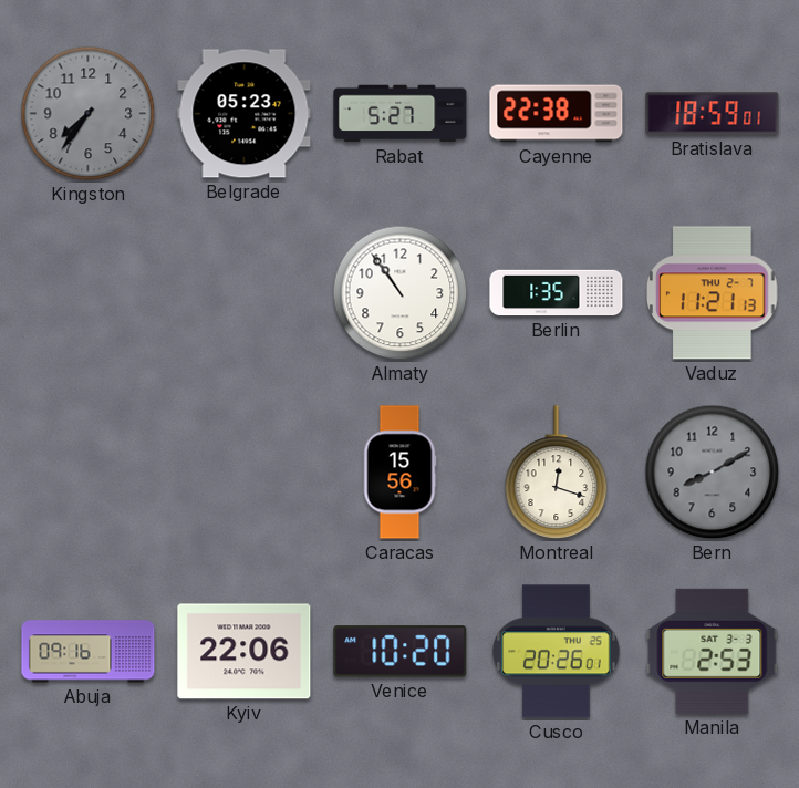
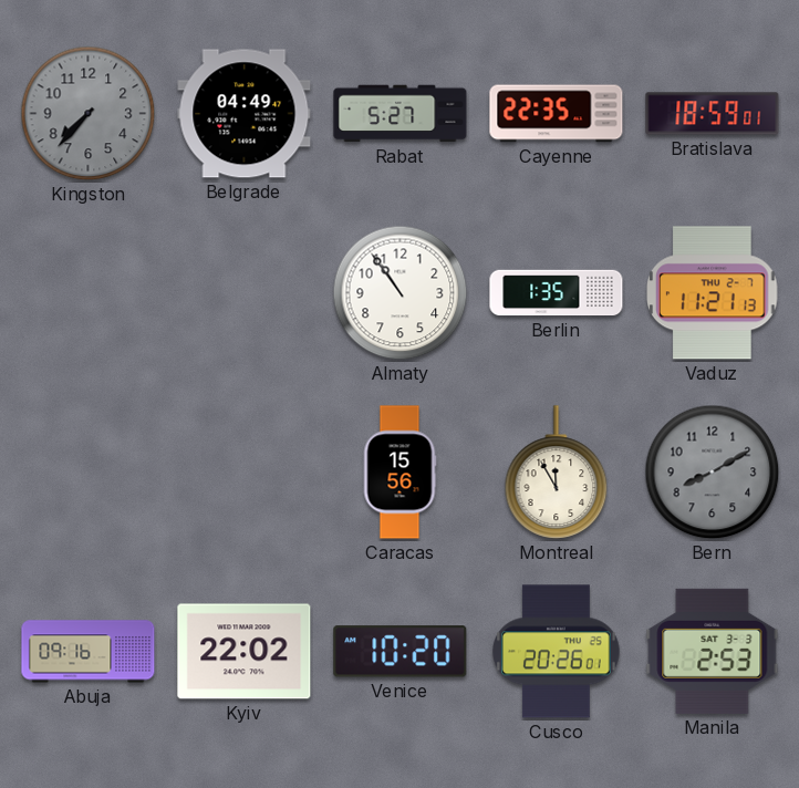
Kingston: 7:36 -> 7:37 (89, 114)
Belgrade: 05:23 -> 04:49 (245, 114)
Cayenne: 22:38 -> 22:35 (557, 114)
Montreal: 12:18 -> 11:55 (557, 473)
Kyiv: 22:06 -> 22:02 (245, 652)
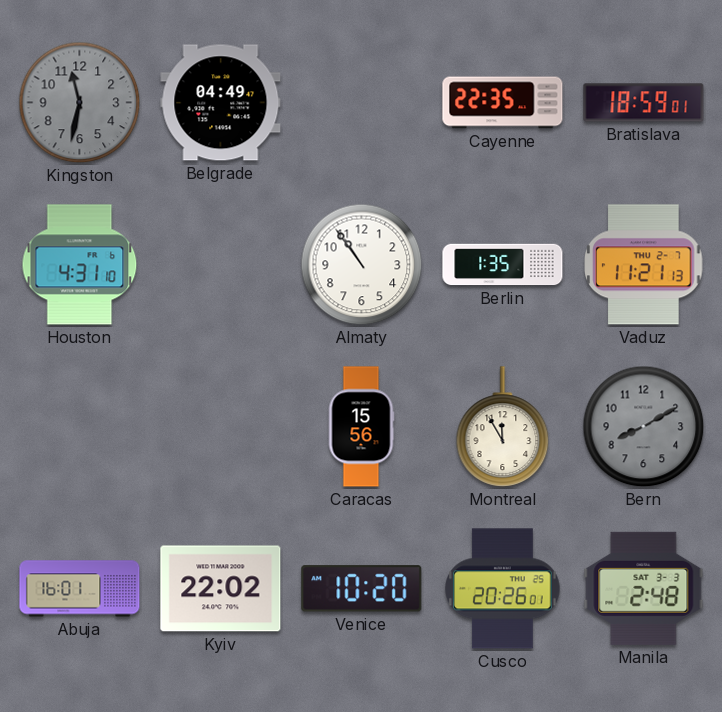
Kingston: 7:37 -> 11:32 (80, 103)
Rabat: 5:27 -> none (401, 114)
Houston: none -> 4:31 (80, 265)
Abuja: 09:16 -> 16:01 (80, 589)
Manila: 2:53 -> 2:48 (644, 588)
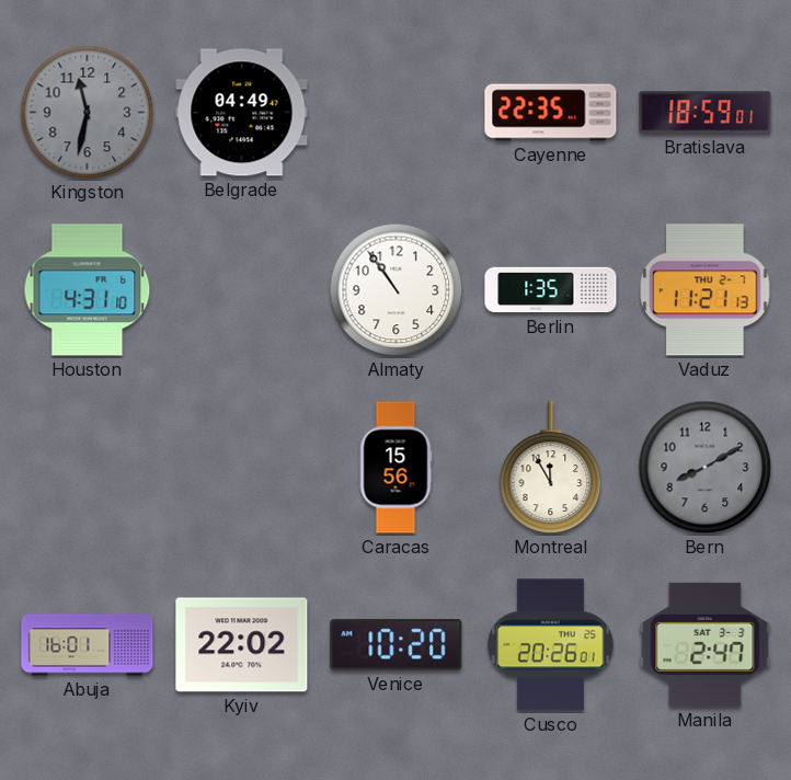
Manila: 2:48 -> 2:47 (706, 644)
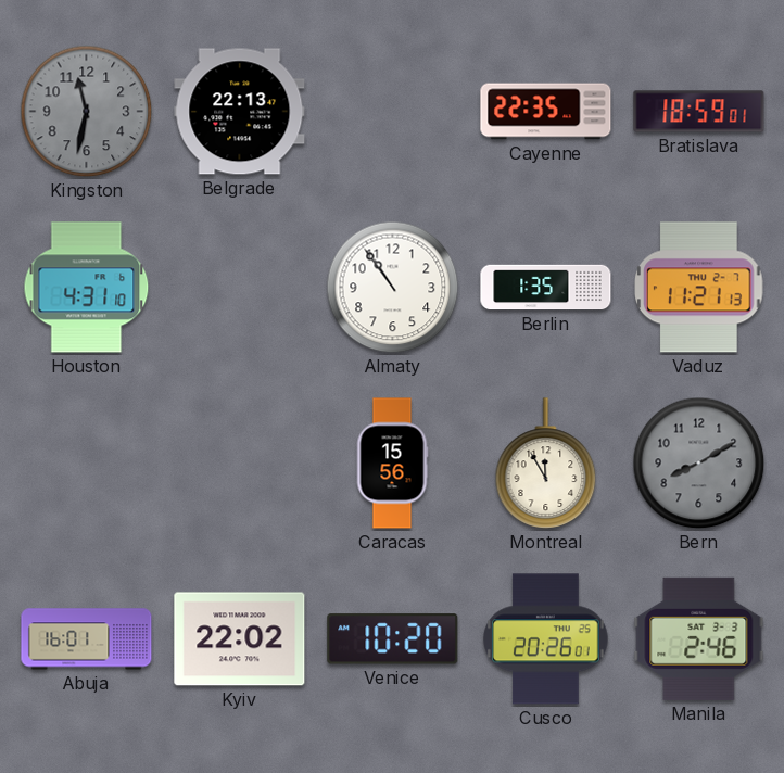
Belgrade: 04:49 -> 22:13 (240, 112)
Manila: 2:47 -> 2:46 (699, 638)
